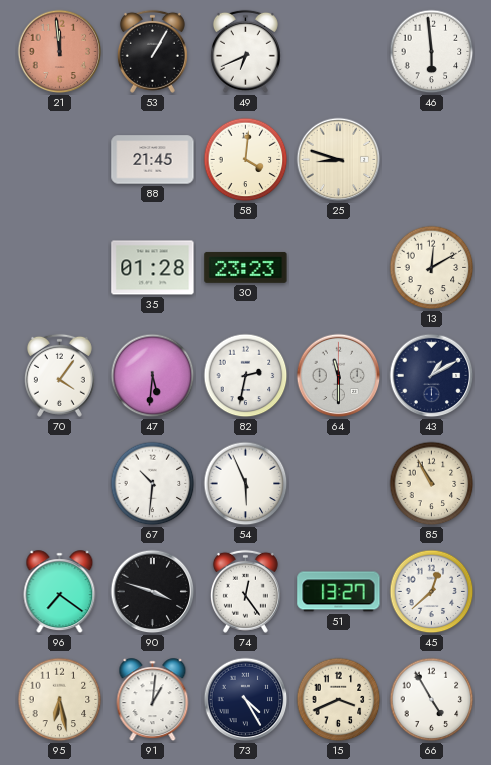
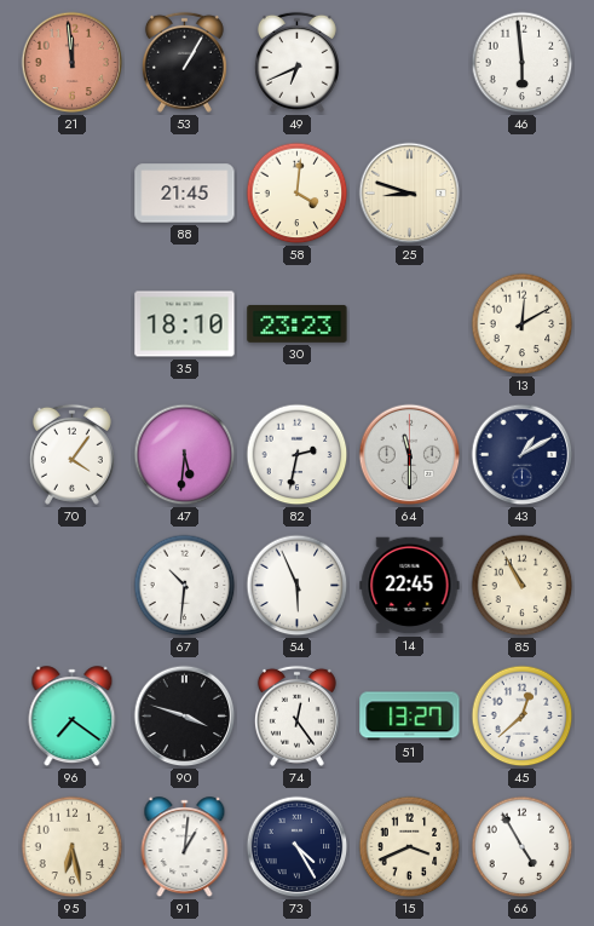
35: 01:28 -> 18:10 (185, 324)
14: none -> 22:45 (410, 586)
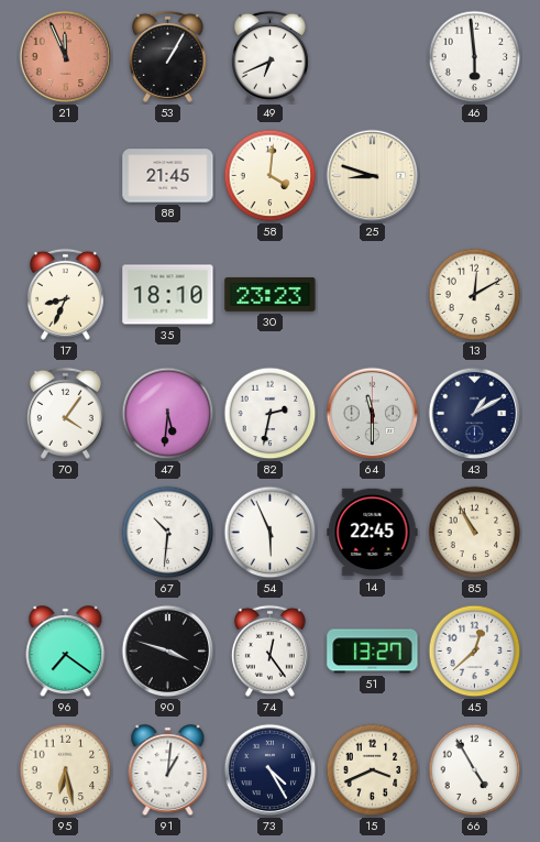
21: 11:59 -> 11:56 (66, 57)
17: none -> 8:34 (65, 294)
